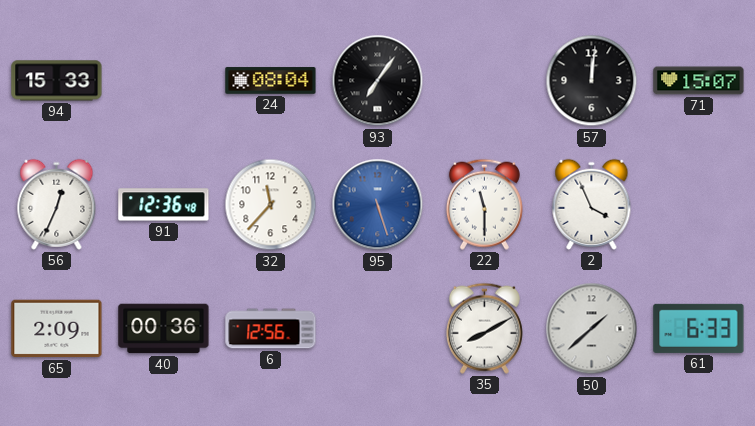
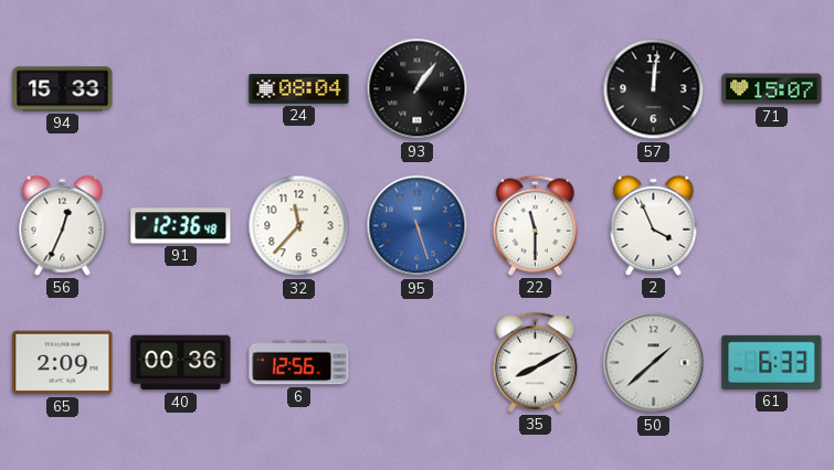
93: 7:06 -> 1:06 (418, 89)
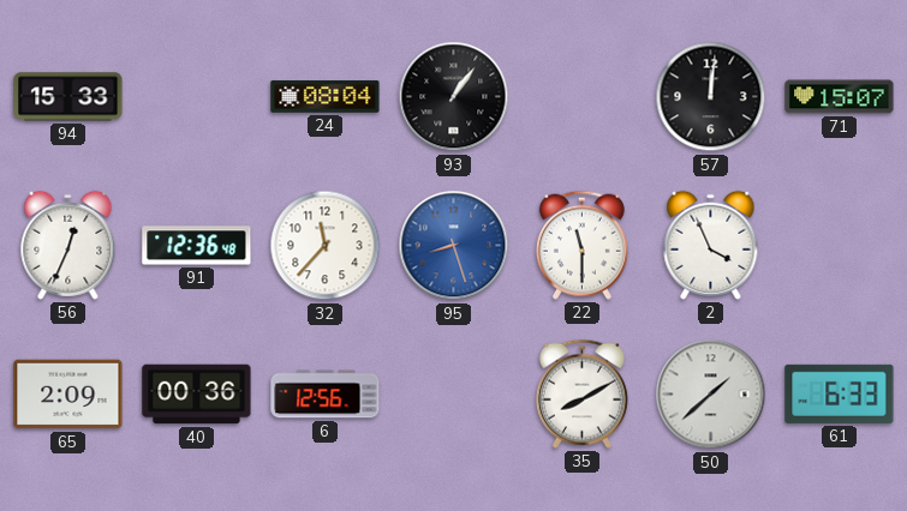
95: 5:27 -> 8:27 (454, 246)
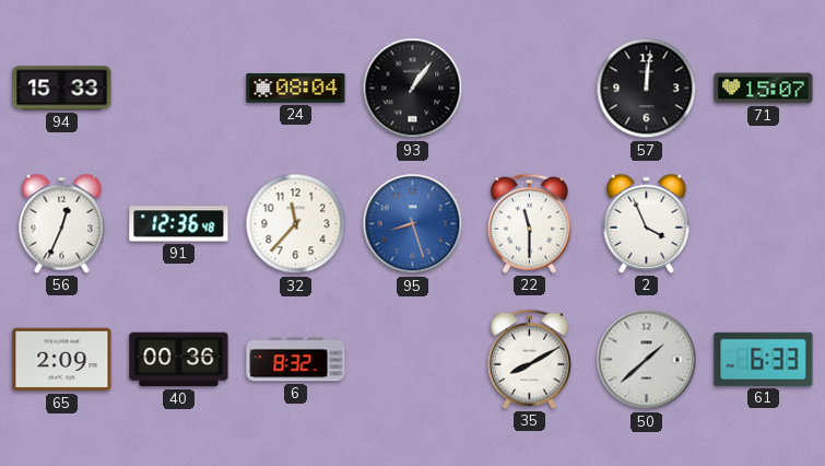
6: 12:56 -> 8:32 (296, 360)
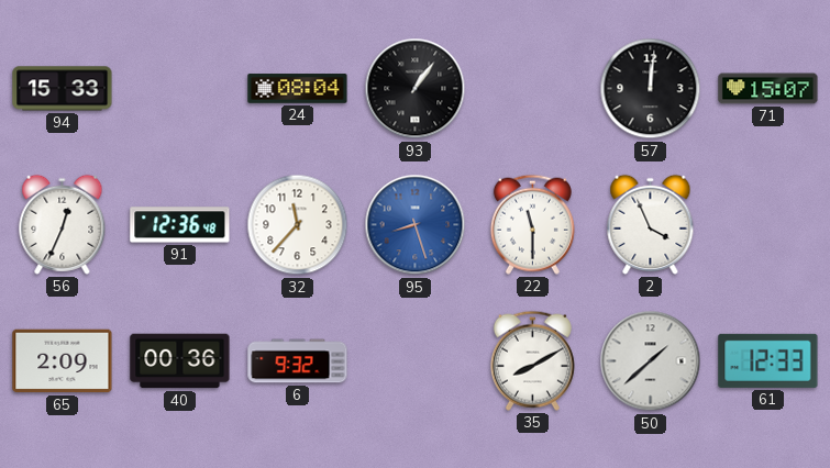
6: 8:32 -> 9:32 (298, 361)
61: 6:33 -> 12:33 (768, 360)
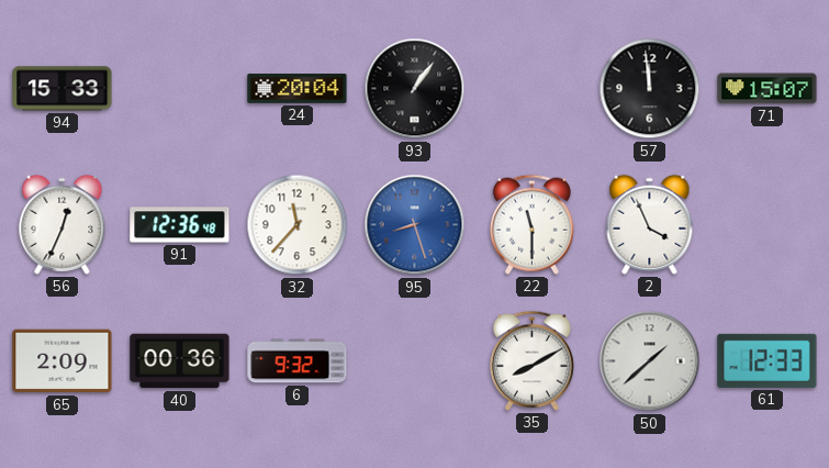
24: 08:04 -> 20:04 (298, 89)
57: 12:01 -> 11:59 (650, 89)
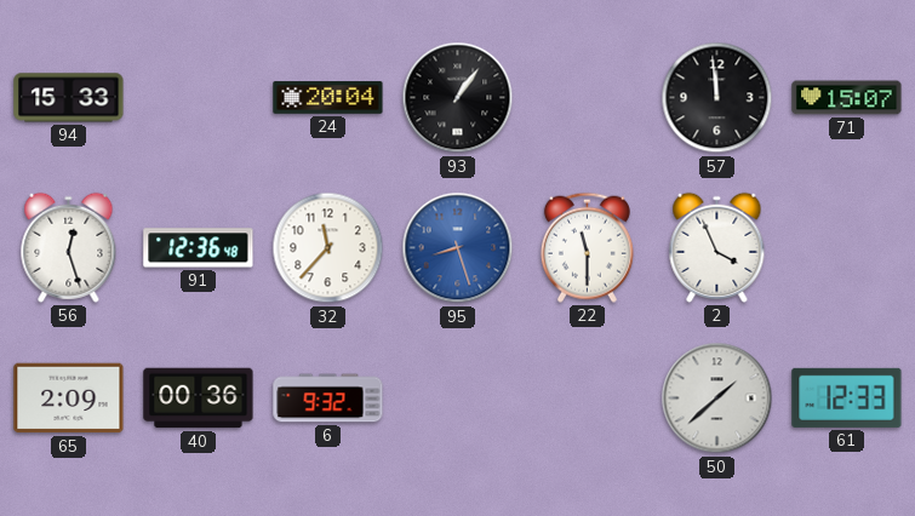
56: 12:34 -> 12:27 (69, 247)
35: 8:10 -> none (531, 360)
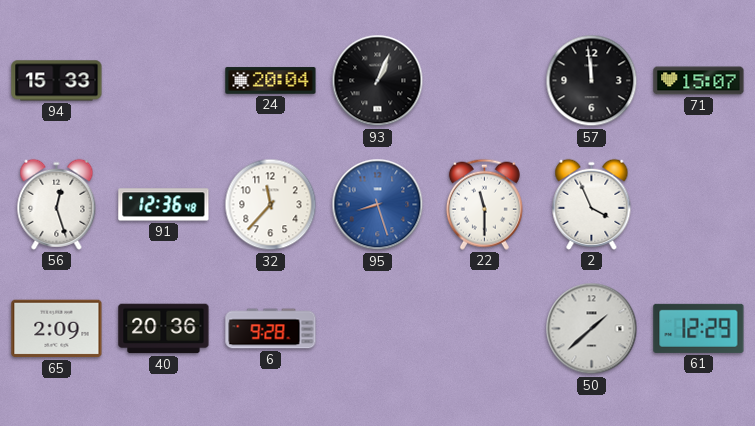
93: 1:06 -> 1:04 (378, 81)
40: 00:36 -> 20:36 (164, 329)
6: 9:32 -> 9:28 (271, 329)
61: 12:33 -> 12:29 (699, 328)
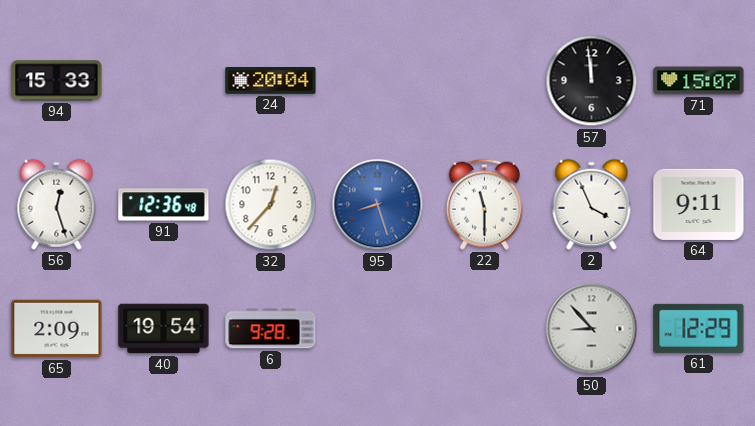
93: 1:04 -> none (378, 81)
32: 11:37 -> 12:37 (271, 205)
64: none -> 9:11 (699, 204)
40: 20:36 -> 19:54 (164, 329)
50: 1:38 -> 8:53 (592, 329)
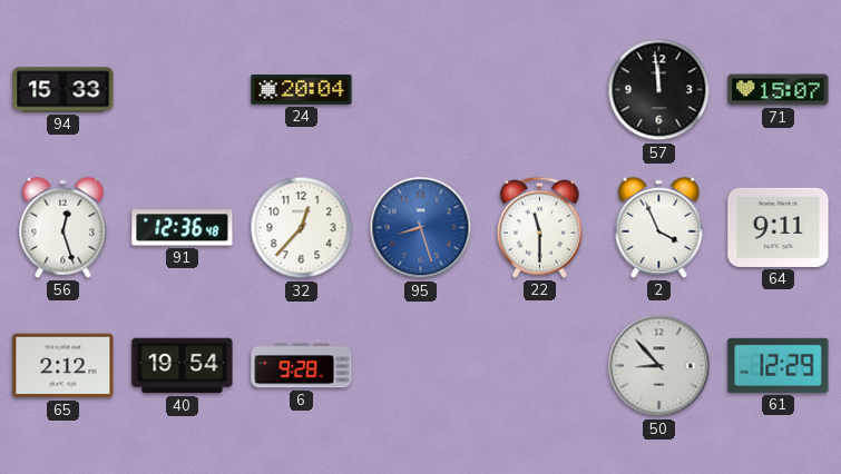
65: 2:09 -> 2:12 (63, 366)
